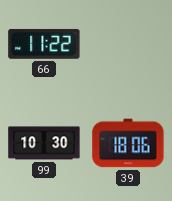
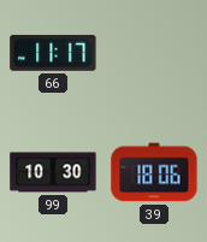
66: 11:22 -> 11:17 (53, 53)
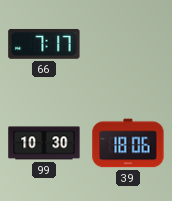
66: 11:17 -> 7:17 (44, 44)
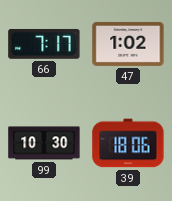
47: none -> 1:02 (128, 44)
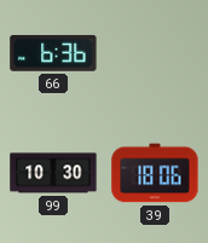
66: 7:17 -> 6:36 (53, 53)
47: 1:02 -> none (128, 44)
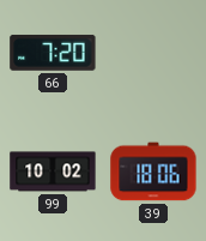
66: 6:36 -> 7:20 (53, 53)
99: 10:30 -> 10:02 (53, 171)
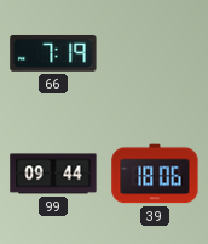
66: 7:20 -> 7:19 (53, 53)
99: 10:02 -> 09:44 (53, 174)
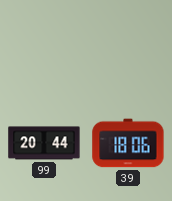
66: 7:19 -> none (53, 53)
99: 09:44 -> 20:44 (44, 143)
